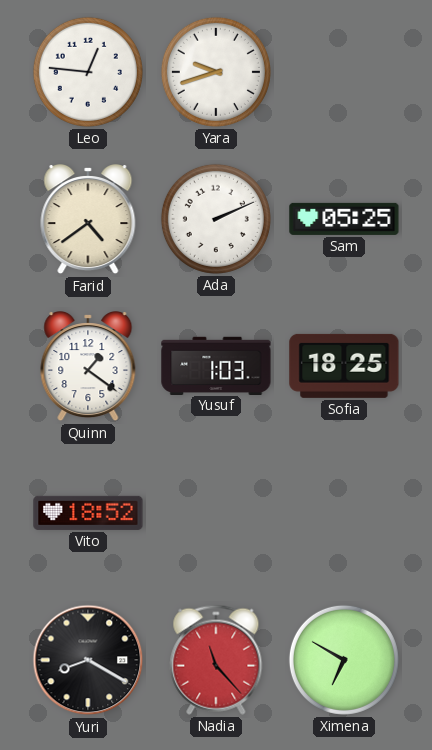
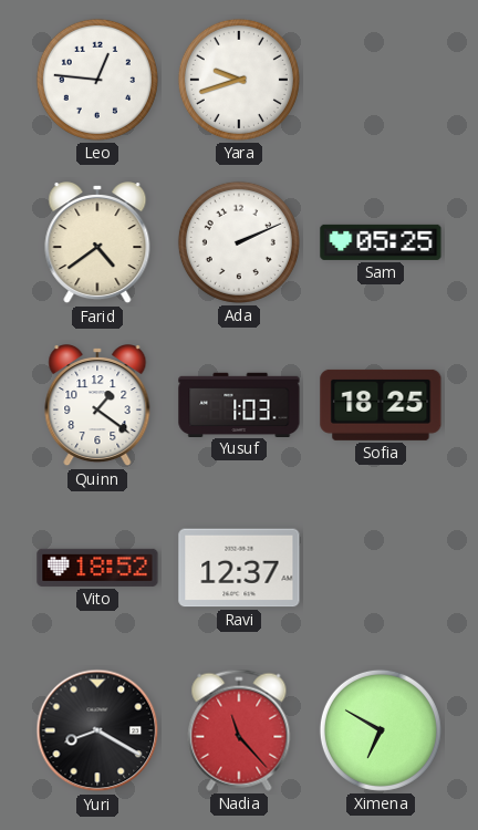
Ravi: none -> 12:37 (239, 568)
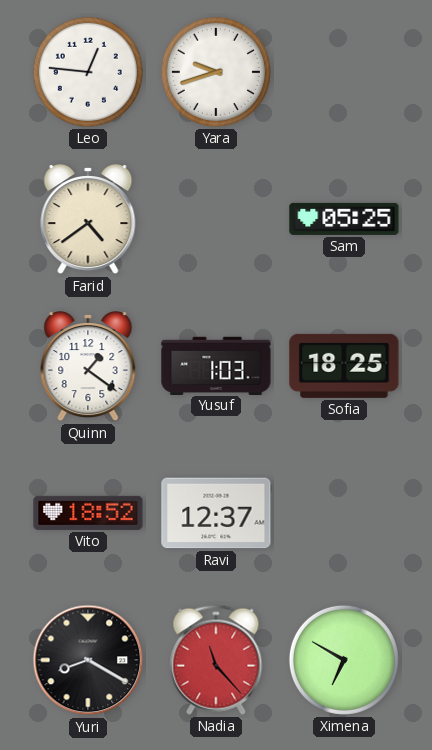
Ada: 2:11 -> none (239, 242)
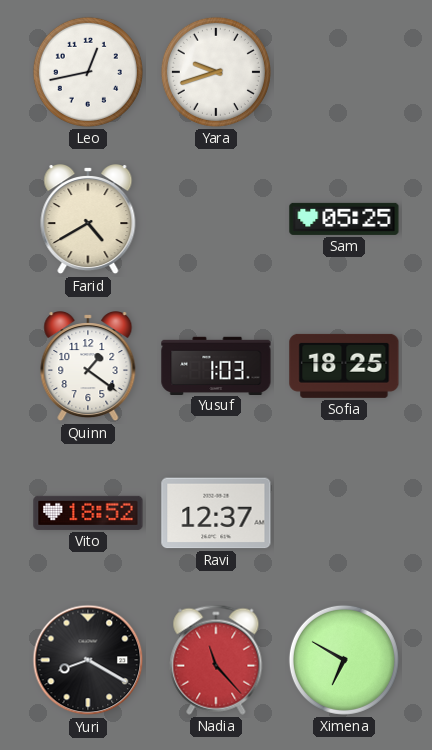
Leo: 12:46 -> 12:43 (88, 72)
Farid: 4:39 -> 4:40 (88, 220)
